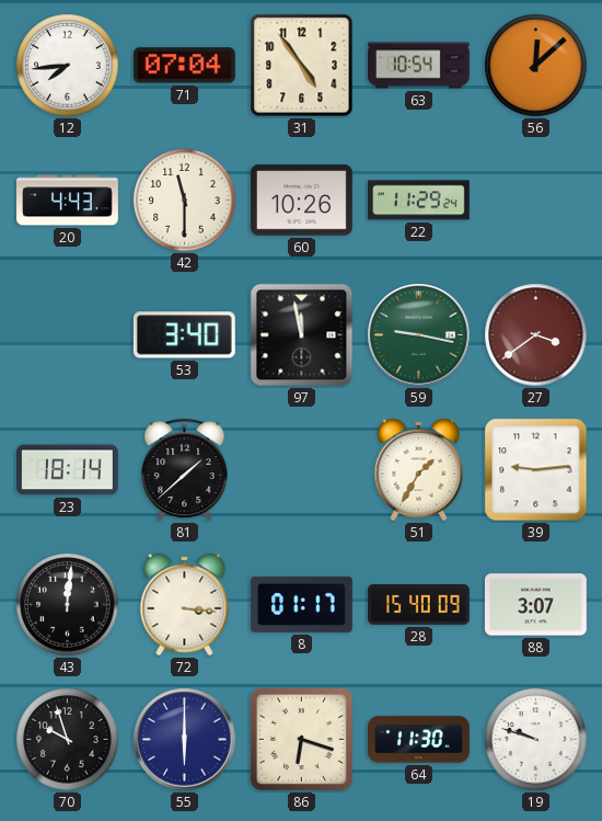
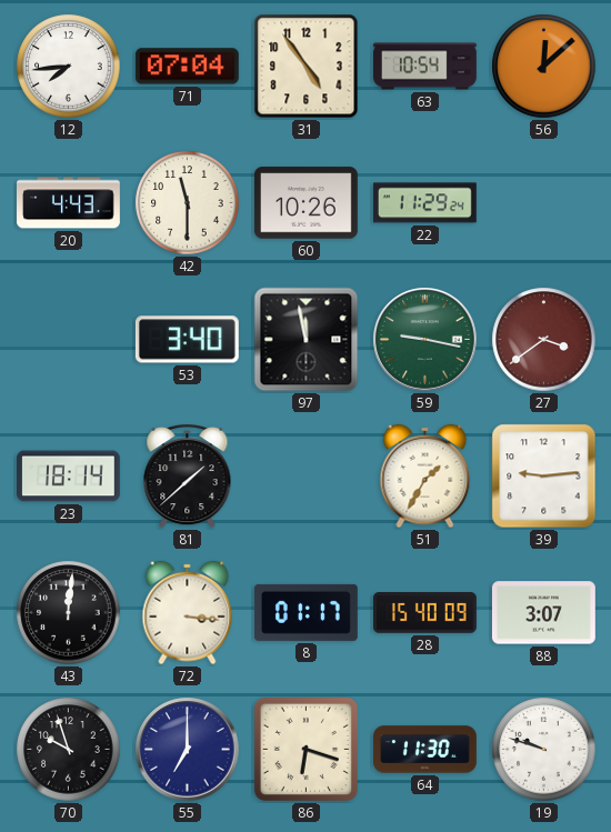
55: 6:00 -> 7:00 (188, 750)
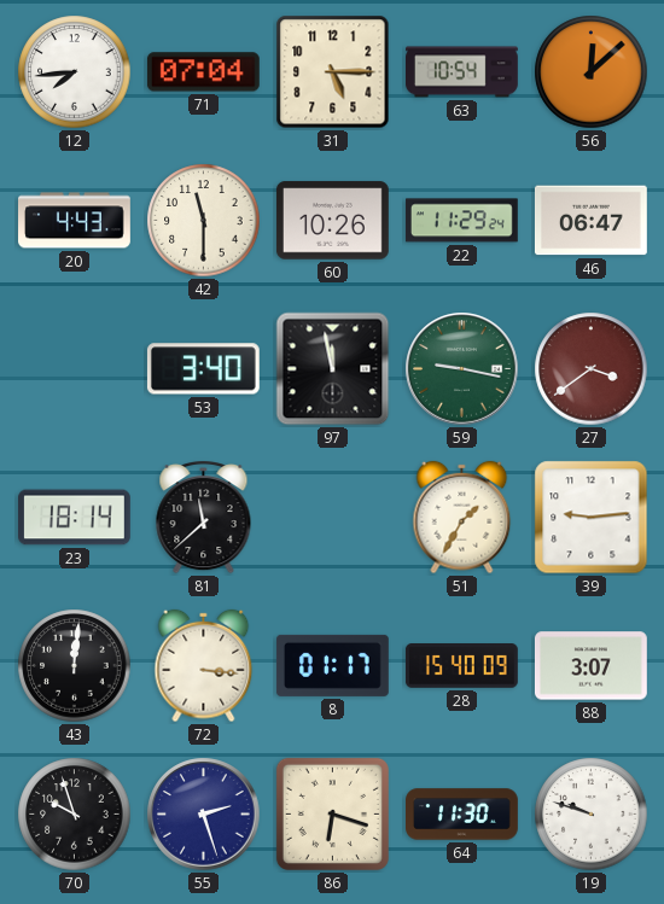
31: 4:54 -> 5:15 (333, 72)
46: none -> 06:47 (590, 221)
81: 1:38 -> 11:38 (204, 518)
55: 7:00 -> 2:27 (204, 815)
